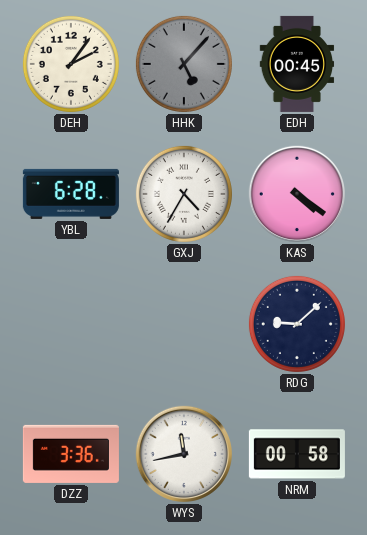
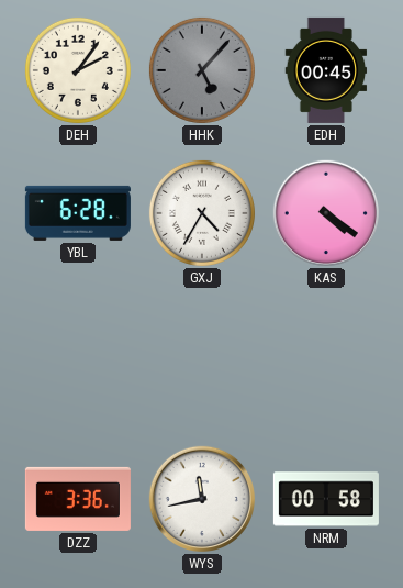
RDG: 9:08 -> none (297, 324)
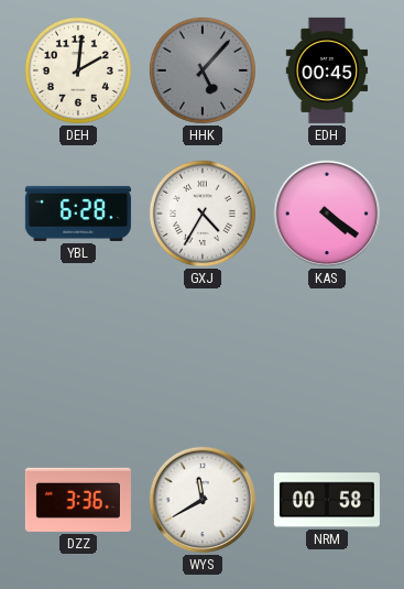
DEH: 2:06 -> 2:01 (78, 70)
WYS: 11:43 -> 11:40 (203, 500)
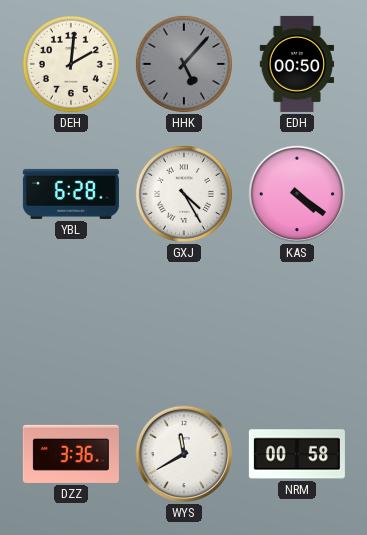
EDH: 00:45 -> 00:50 (297, 64)
GXJ: 4:35 -> 4:25 (184, 194)
